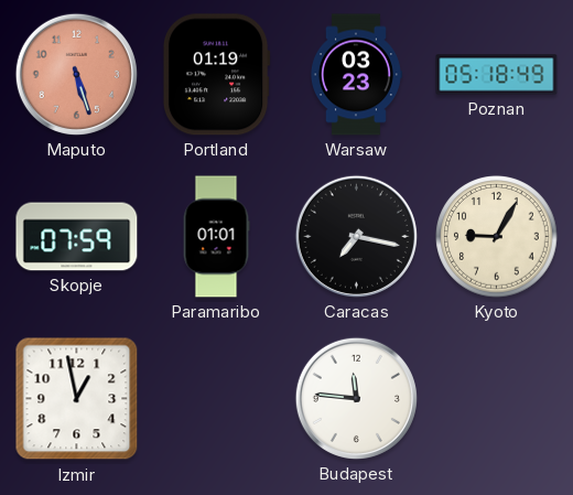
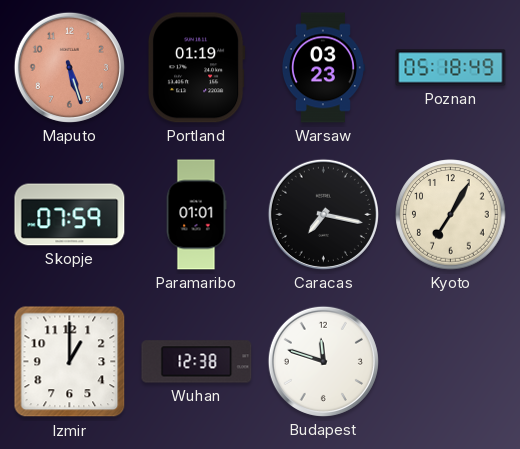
Kyoto: 9:05 -> 7:05 (451, 215)
Izmir: 12:58 -> 1:00 (70, 362)
Wuhan: none -> 12:38 (197, 362)
Budapest: 11:46 -> 11:48 (323, 361)
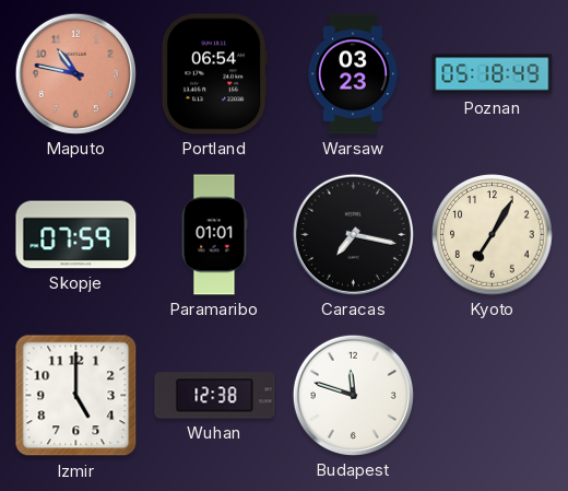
Maputo: 5:27 -> 10:47 (75, 73)
Portland: 01:19 -> 06:54 (214, 74)
Izmir: 1:00 -> 5:00 (76, 396)
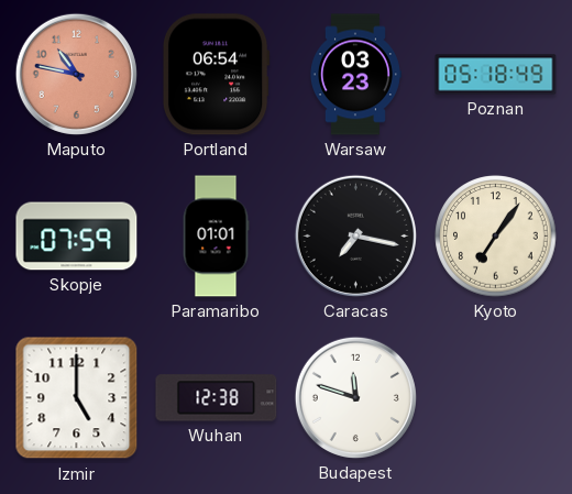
Kyoto: 7:05 -> 7:06 (496, 237)
